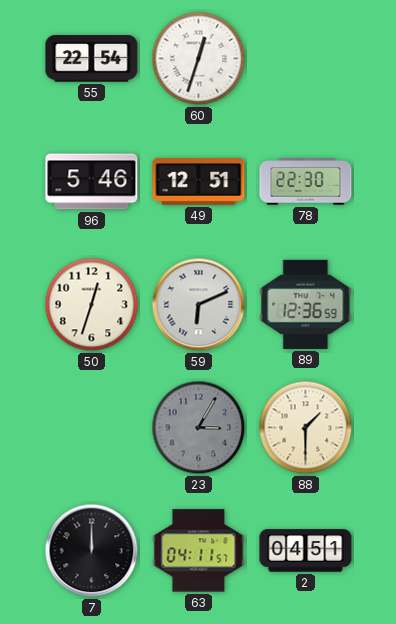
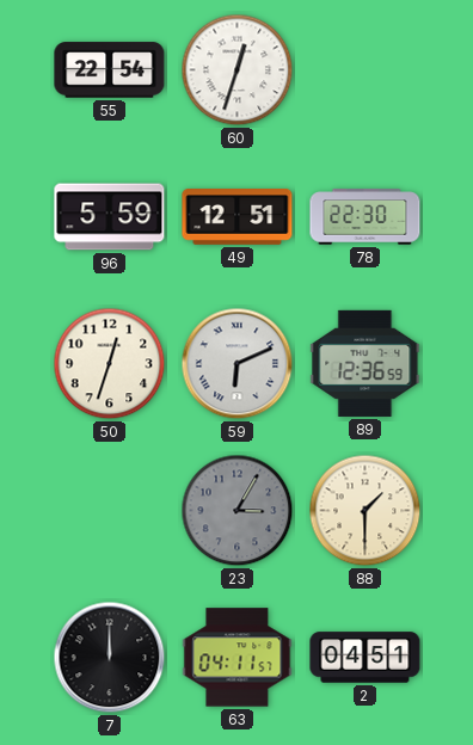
96: 5:46 -> 5:59 (110, 217)
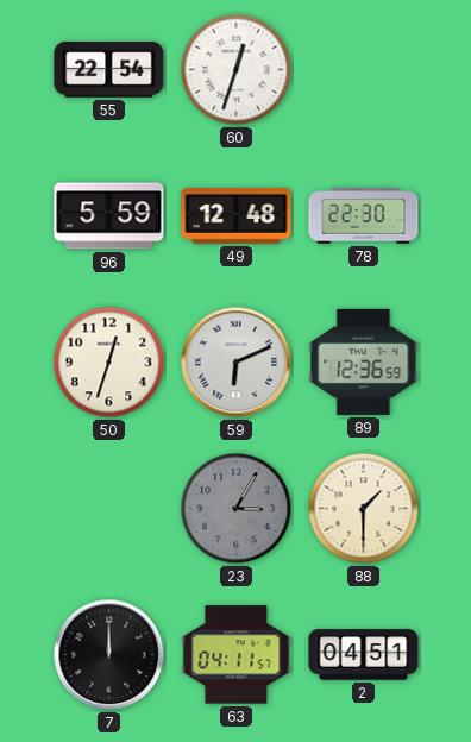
49: 12:51 -> 12:48 (237, 216)
